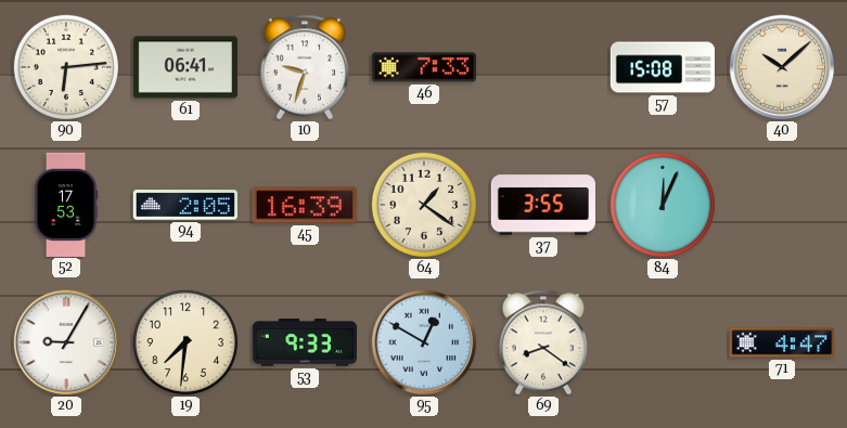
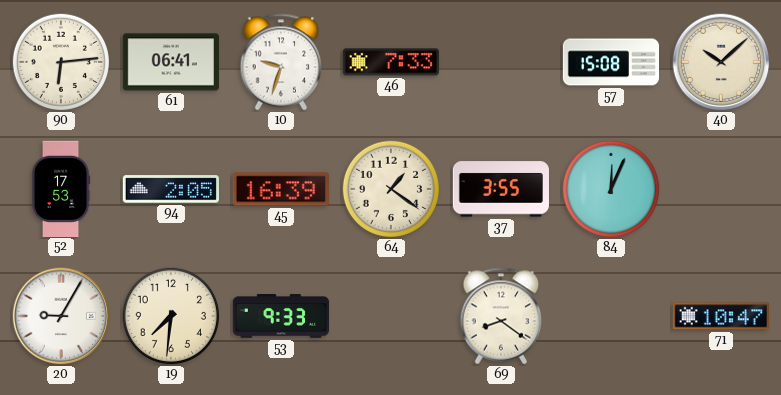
95: 12:50 -> none (424, 342)
71: 4:47 -> 10:47 (721, 316)
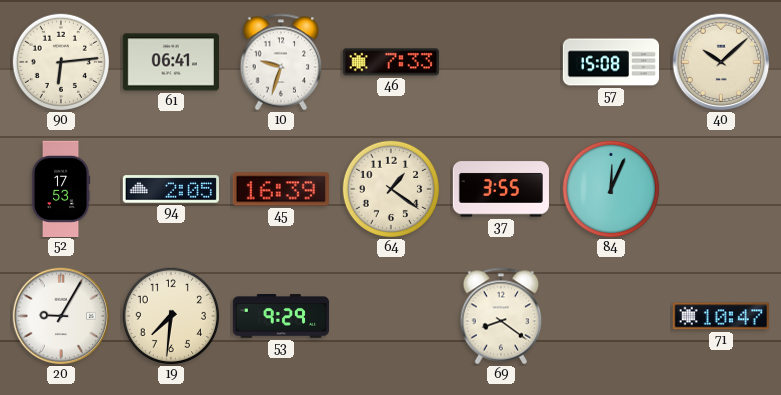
53: 9:33 -> 9:29 (280, 316)
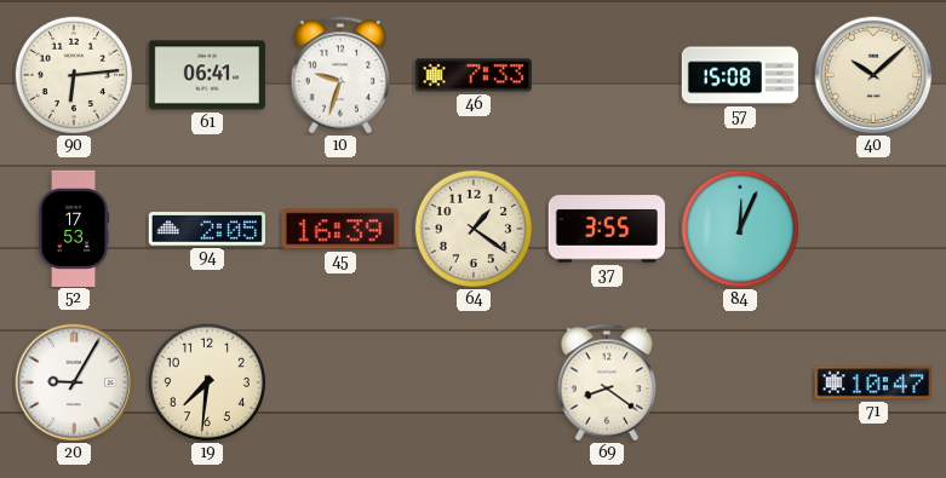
53: 9:29 -> none (280, 316)
